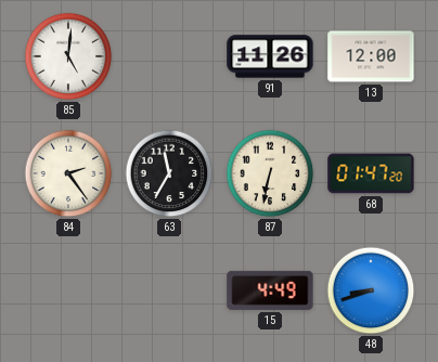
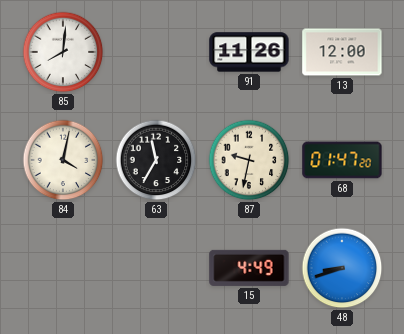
85: 5:01 -> 8:01 (63, 52)
84: 2:24 -> 4:02 (63, 160)
87: 6:32 -> 9:32 (249, 160)
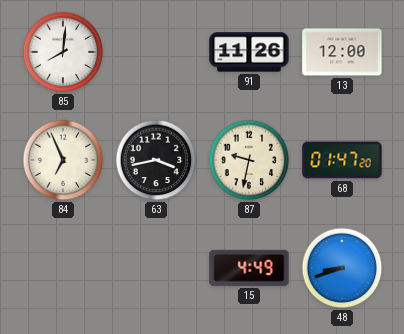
84: 4:02 -> 6:56 (63, 160)
63: 11:35 -> 3:43 (156, 160)
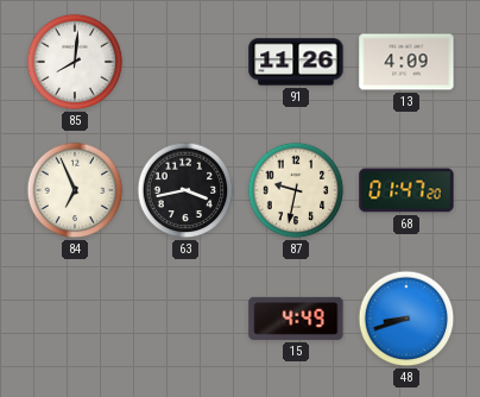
13: 12:00 -> 4:09 (406, 62)
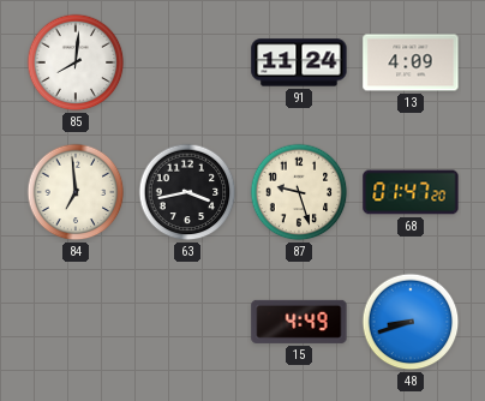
91: 11:26 -> 11:24 (299, 62)
84: 6:56 -> 6:59 (76, 192)
87: 9:32 -> 9:27 (299, 192)
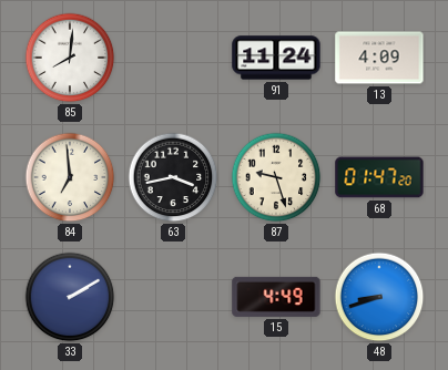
33: none -> 2:10 (70, 297)
